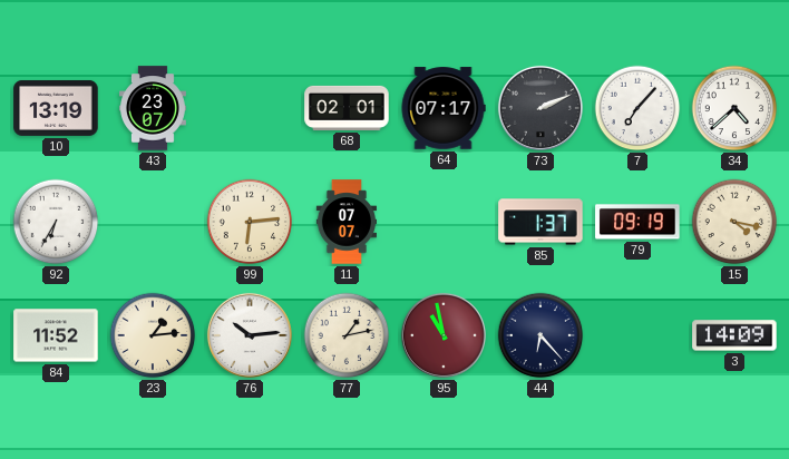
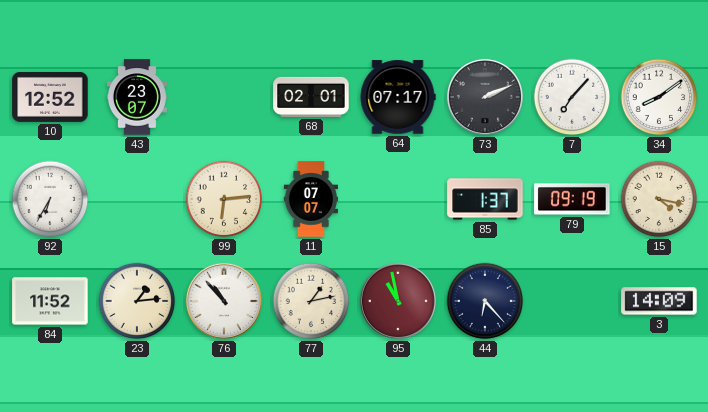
10: 13:19 -> 12:52 (50, 97)
34: 4:38 -> 8:09 (659, 97)
76: 10:14 -> 10:53 (224, 301)
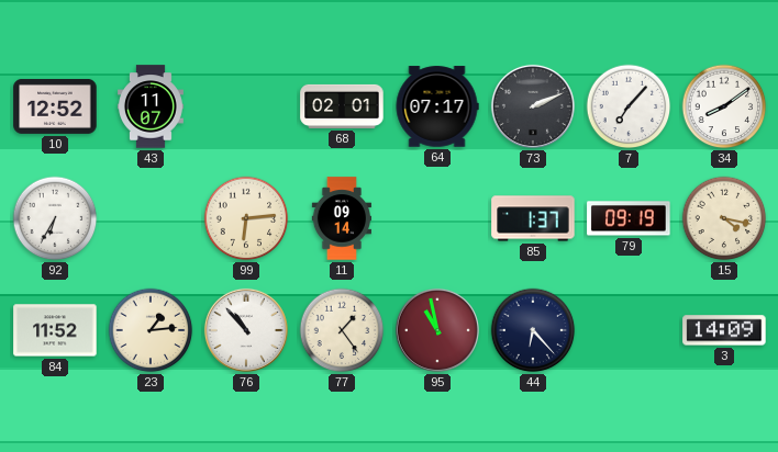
43: 23:07 -> 11:07 (152, 106)
11: 07:07 -> 09:14 (341, 218)
77: 1:13 -> 1:24 (342, 330)
